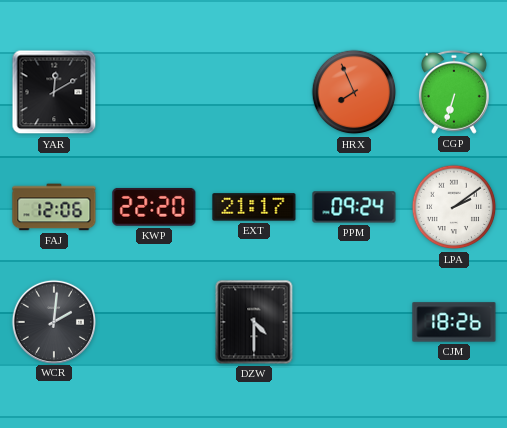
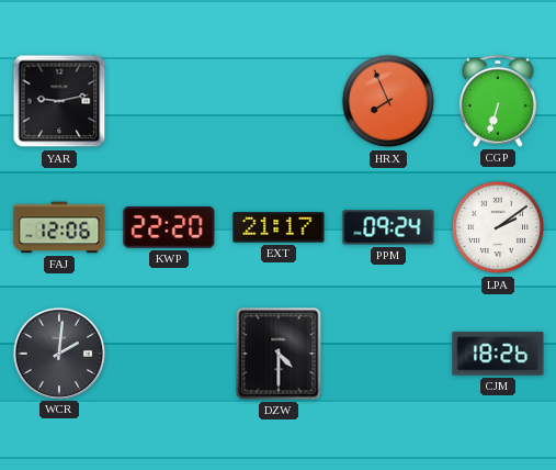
YAR: 12:10 -> 9:13 (59, 101)
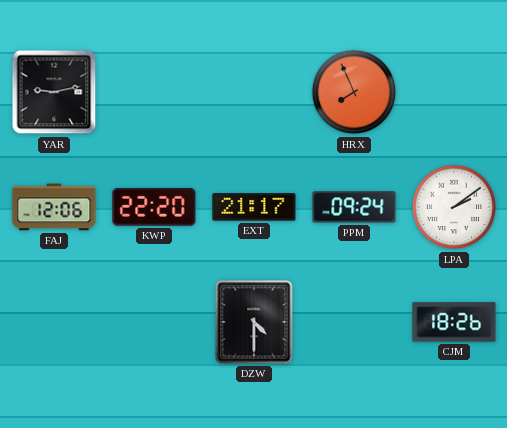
CGP: 6:33 -> none (498, 101)
WCR: 2:01 -> none (58, 352)
